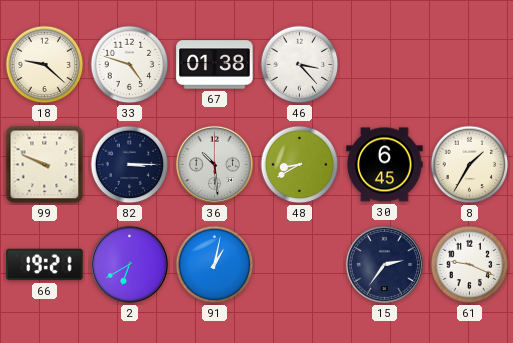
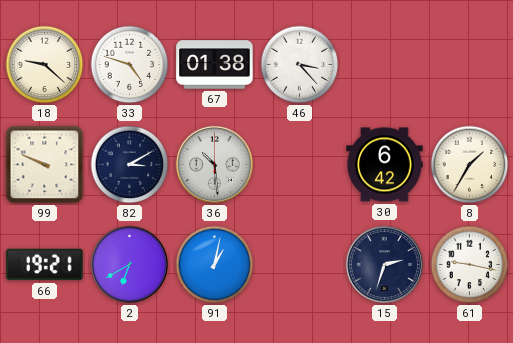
82: 3:15 -> 3:10 (130, 165)
48: 8:40 -> none (300, 165)
30: 6:45 -> 6:42 (385, 165)
15: 2:36 -> 2:33 (384, 264)
61: 9:19 -> 9:17 (470, 265)
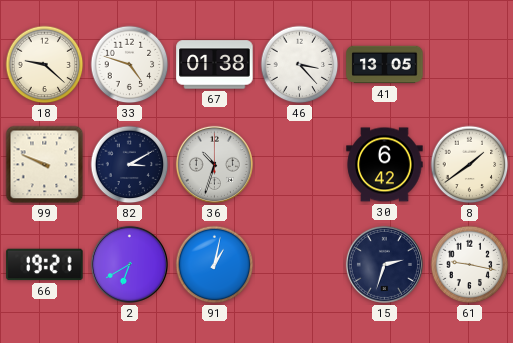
41: none -> 13:05 (385, 65)
36: 10:29 -> 10:33 (214, 164)
8: 1:35 -> 1:39 (470, 165)
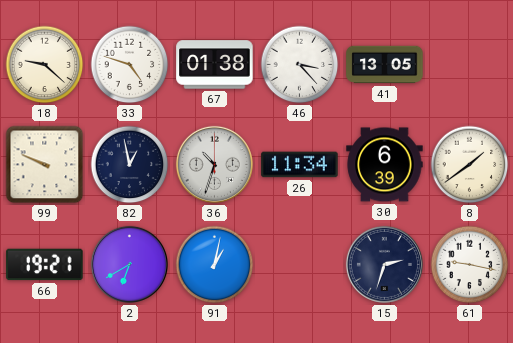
82: 3:10 -> 12:58 (130, 165)
26: none -> 11:34 (300, 165)
30: 6:42 -> 6:39 (385, 165)
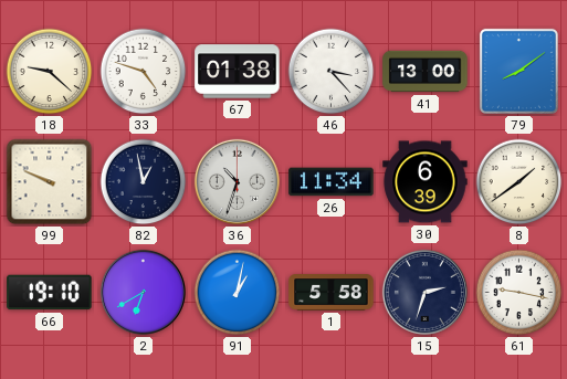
41: 13:05 -> 13:00 (426, 72)
79: none -> 8:09 (518, 71)
66: 19:21 -> 19:10 (50, 293)
1: none -> 5:58 (332, 293)
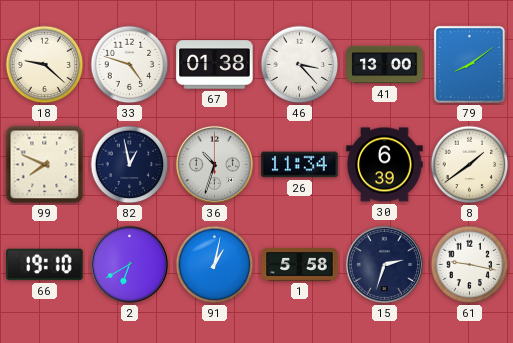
99: 9:49 -> 7:49 (45, 165)
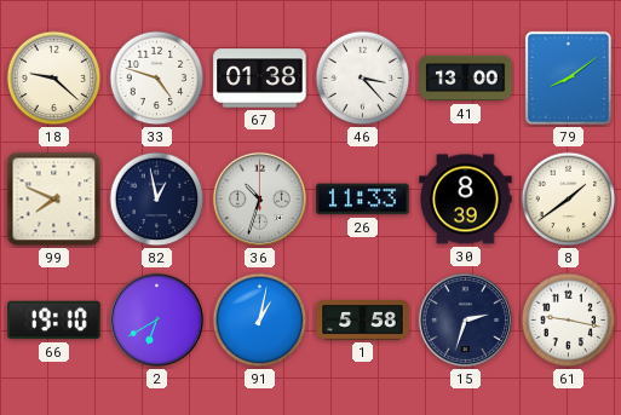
26: 11:34 -> 11:33 (363, 200)
30: 6:39 -> 8:39 (466, 200)
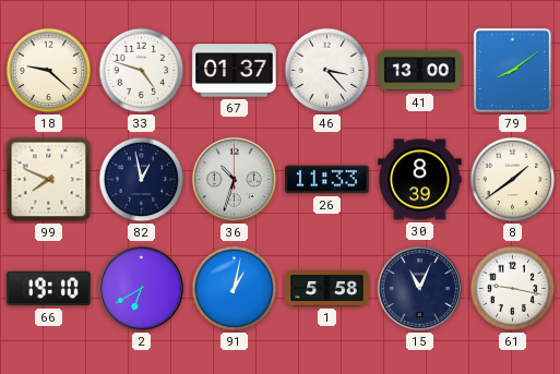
67: 01:38 -> 01:37 (235, 71)
15: 2:33 -> 11:04 (419, 288)
